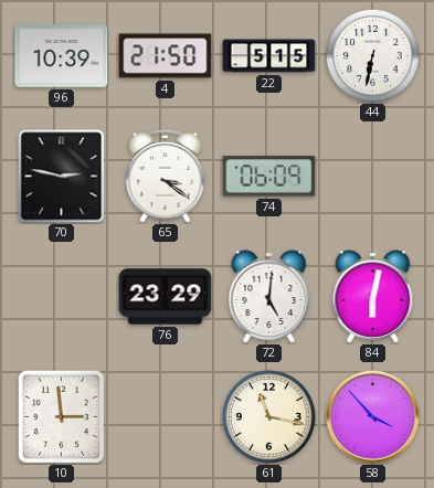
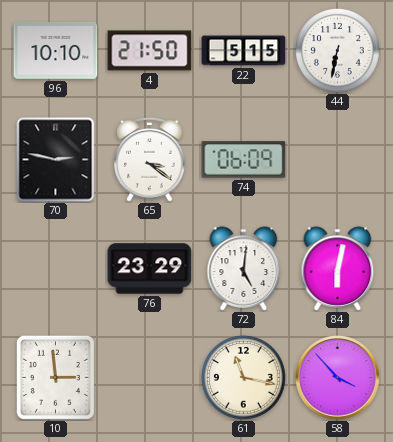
96: 10:39 -> 10:10 (56, 51)
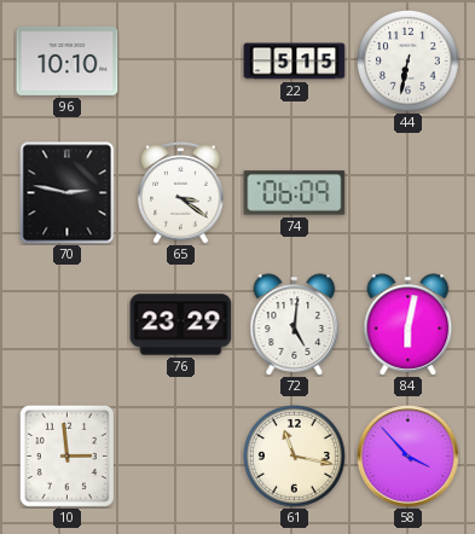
4: 21:50 -> none (150, 51)
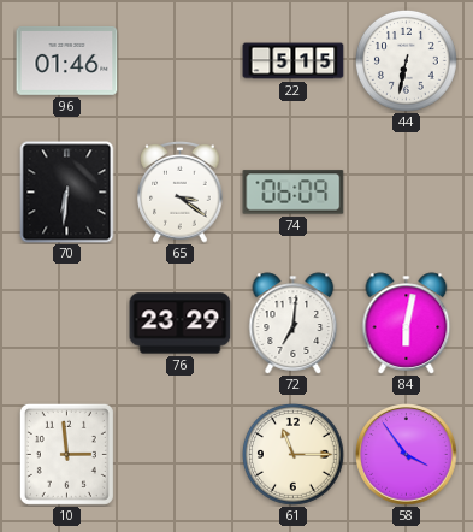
96: 10:10 -> 01:46 (67, 61)
70: 2:47 -> 6:31 (67, 193)
72: 5:01 -> 7:01 (294, 324)
61: 11:17 -> 11:15 (294, 455)
58: 3:53 -> 3:54 (407, 455)
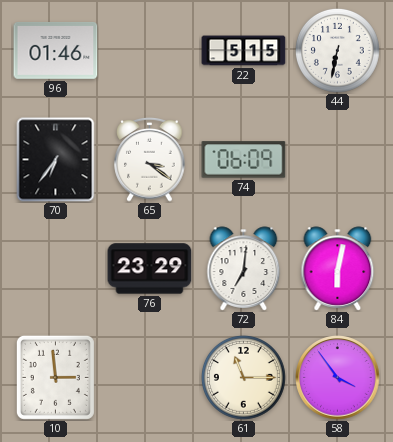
70: 6:31 -> 6:36 (56, 160)
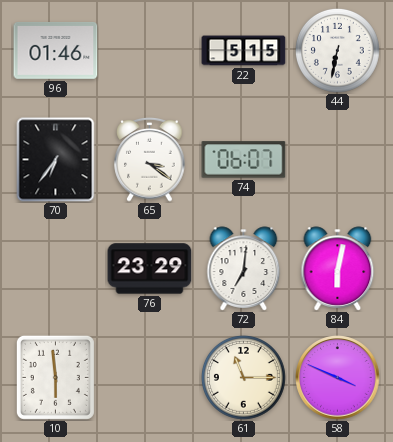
74: 06:09 -> 06:07 (244, 160)
10: 2:59 -> 5:59 (55, 377)
58: 3:54 -> 3:49 (338, 378)
